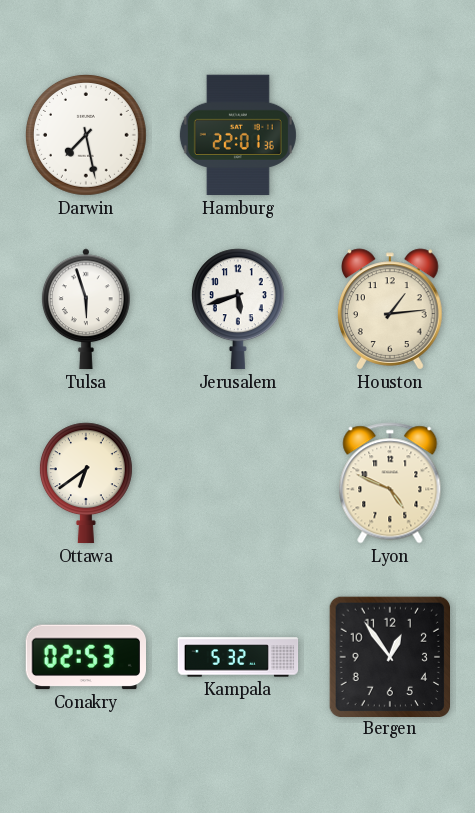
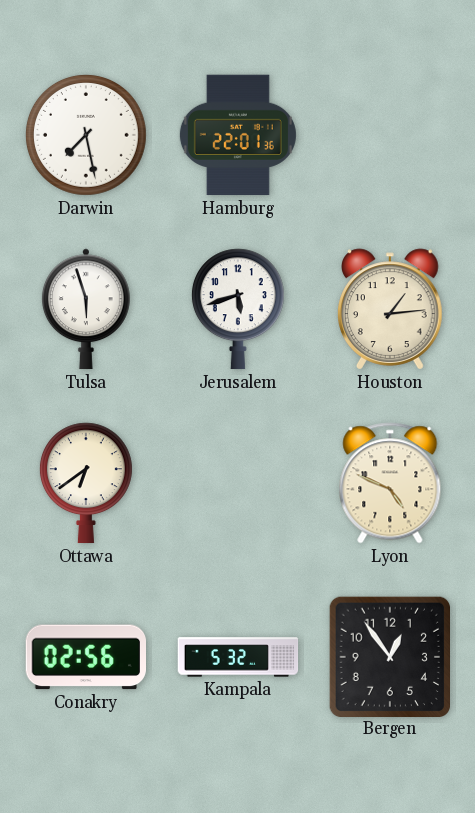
Conakry: 02:53 -> 02:56 (86, 657)
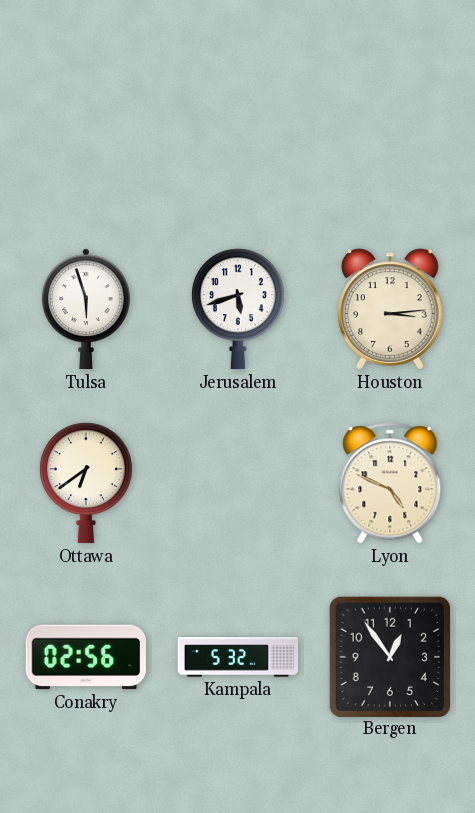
Darwin: 7:28 -> none (86, 135)
Hamburg: 22:01 -> none (238, 135)
Houston: 1:14 -> 3:14 (391, 309)
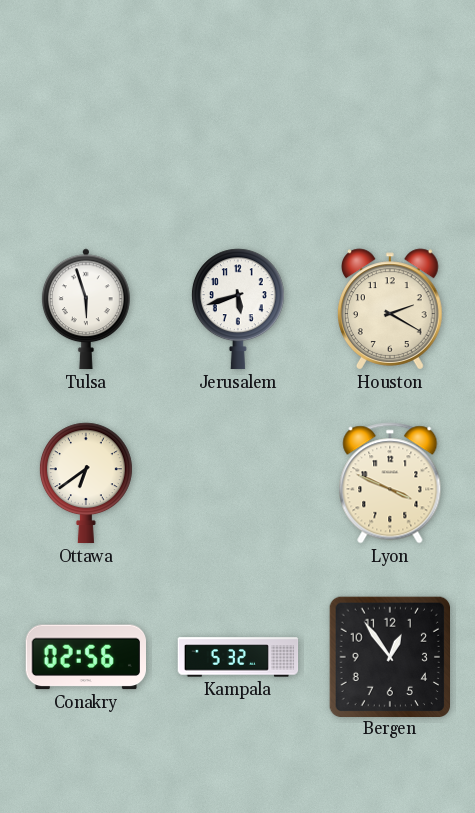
Houston: 3:14 -> 2:20 (391, 309)
Lyon: 4:49 -> 3:49 (390, 483)
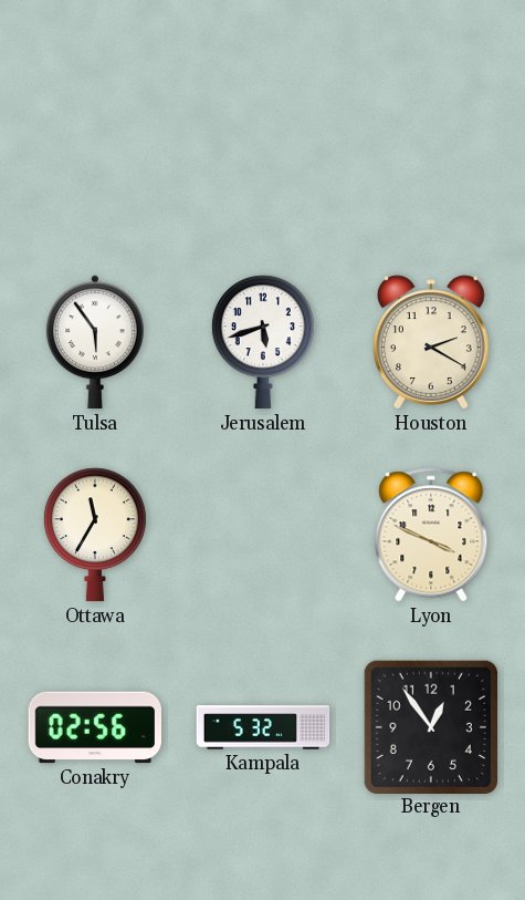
Tulsa: 5:57 -> 5:54 (95, 342)
Ottawa: 6:39 -> 11:35 (95, 535)
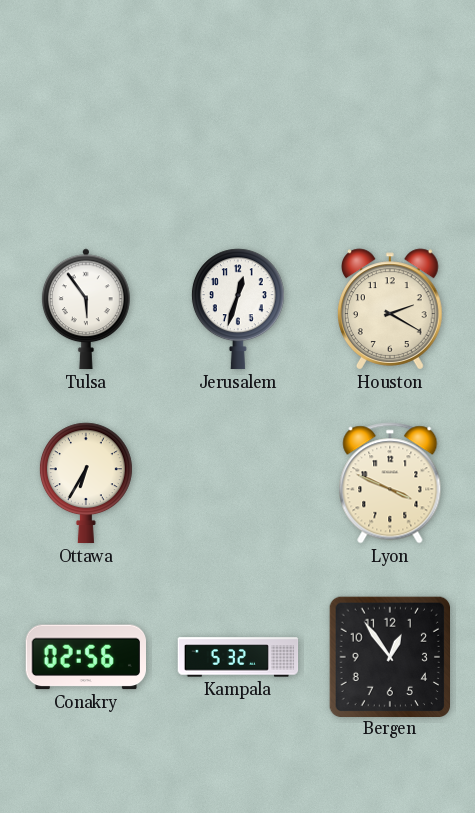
Jerusalem: 5:42 -> 12:33 (238, 309)
Ottawa: 11:35 -> 6:35 (86, 483)
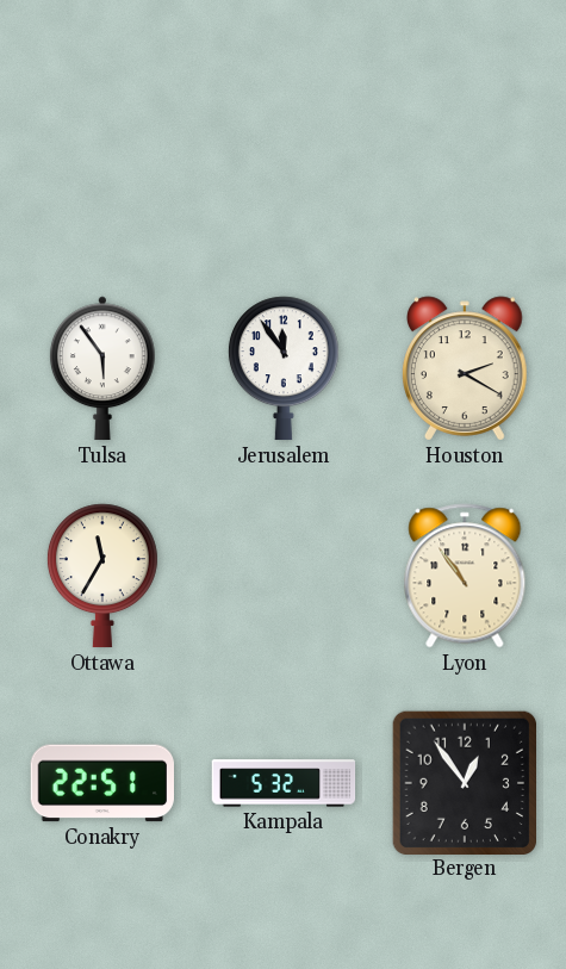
Jerusalem: 12:33 -> 11:54 (284, 368)
Ottawa: 6:35 -> 11:35 (102, 576)
Lyon: 3:49 -> 10:54 (465, 576)
Conakry: 02:56 -> 22:51 (102, 783)
